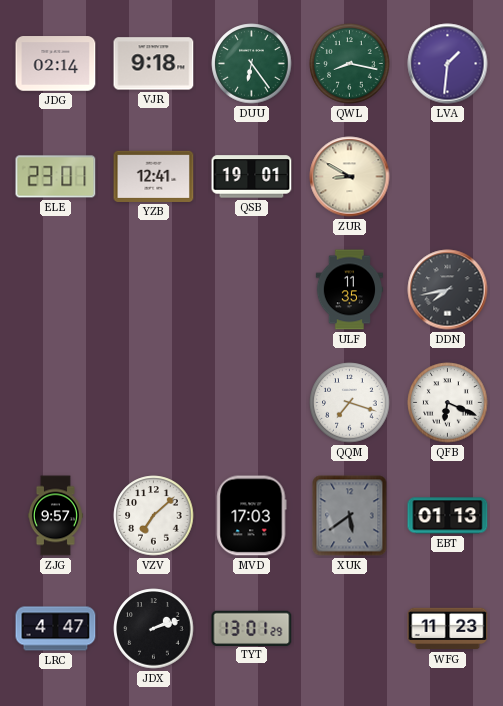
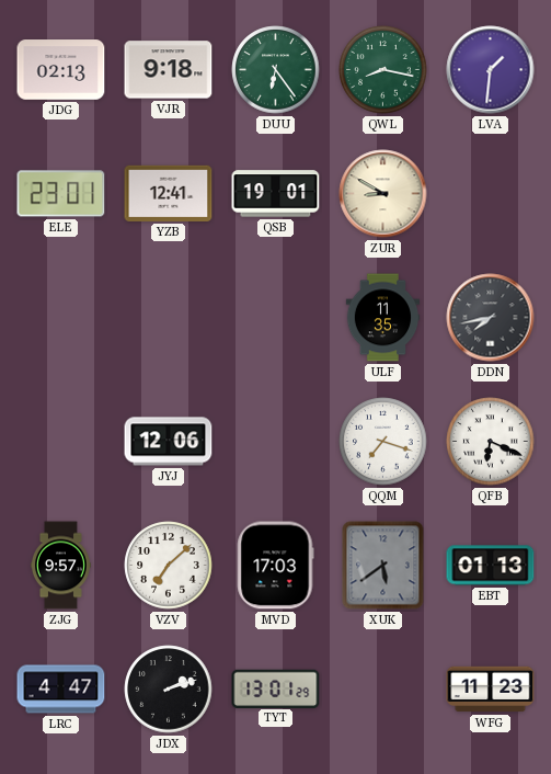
JDG: 02:14 -> 02:13 (61, 70)
JYJ: none -> 12:06 (169, 442)
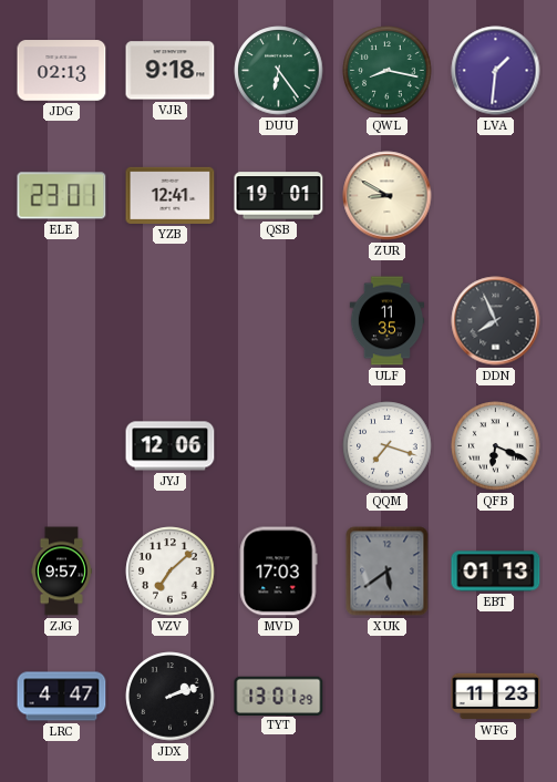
DDN: 7:43 -> 7:56 (496, 321)
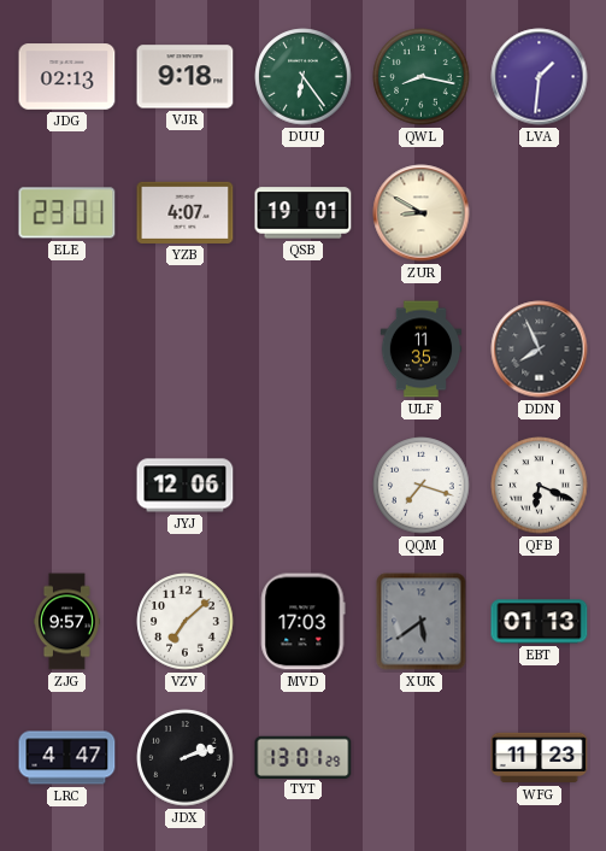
YZB: 12:41 -> 4:07 (186, 212)
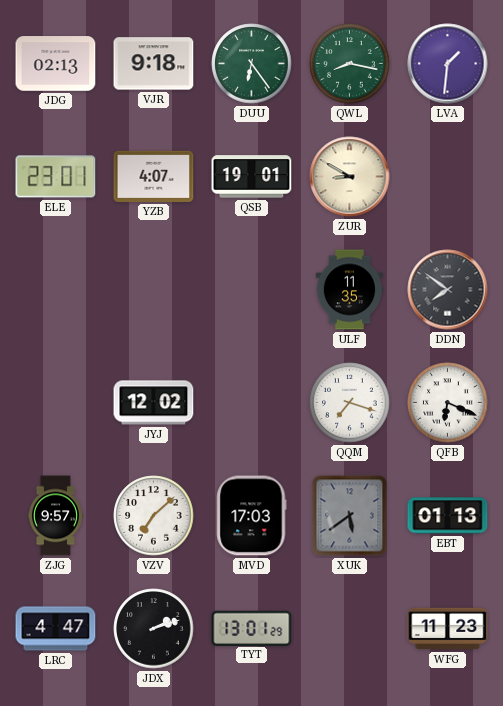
DDN: 7:56 -> 7:51 (448, 290)
JYJ: 12:06 -> 12:02 (154, 403)
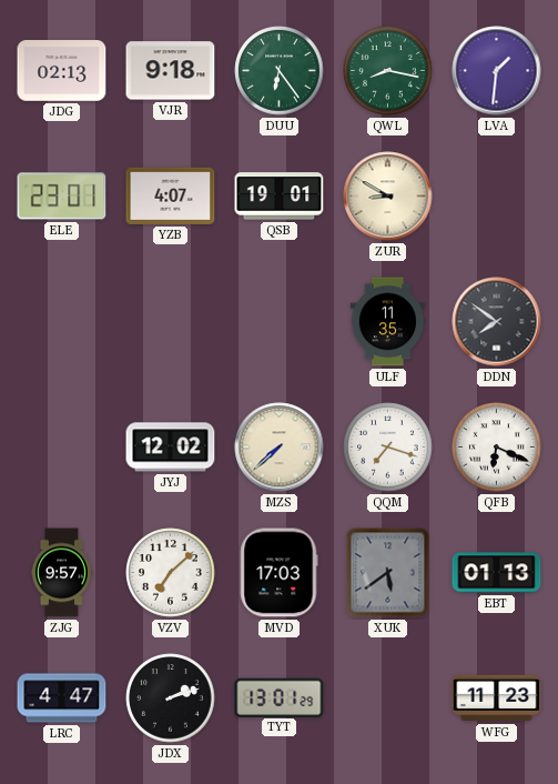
MZS: none -> 7:38 (280, 448)
